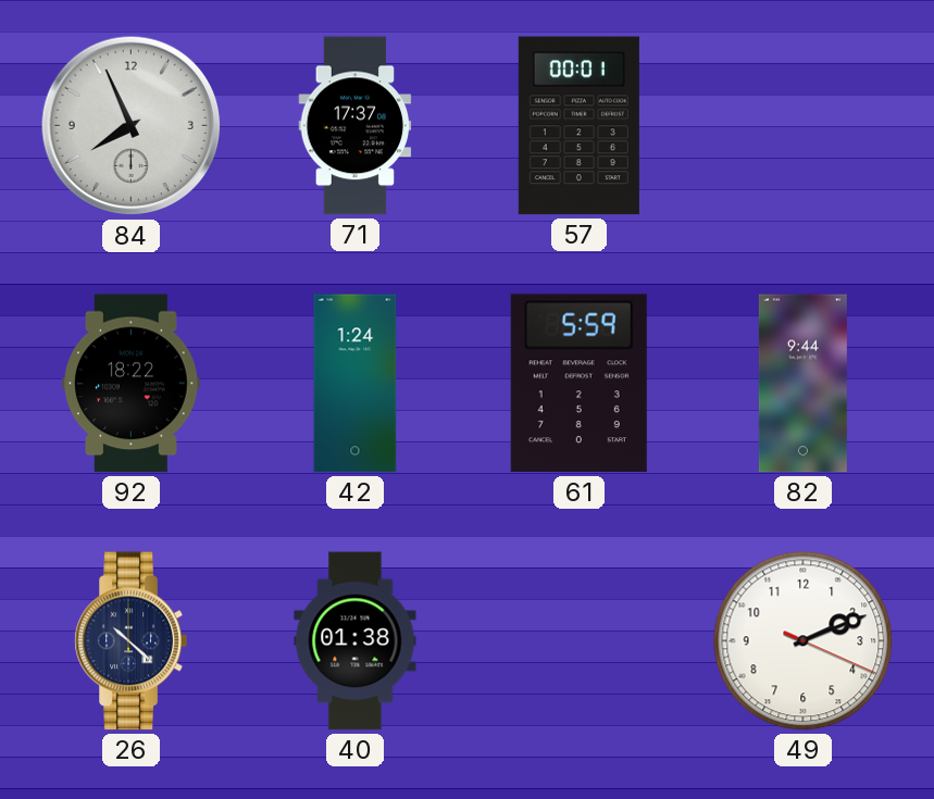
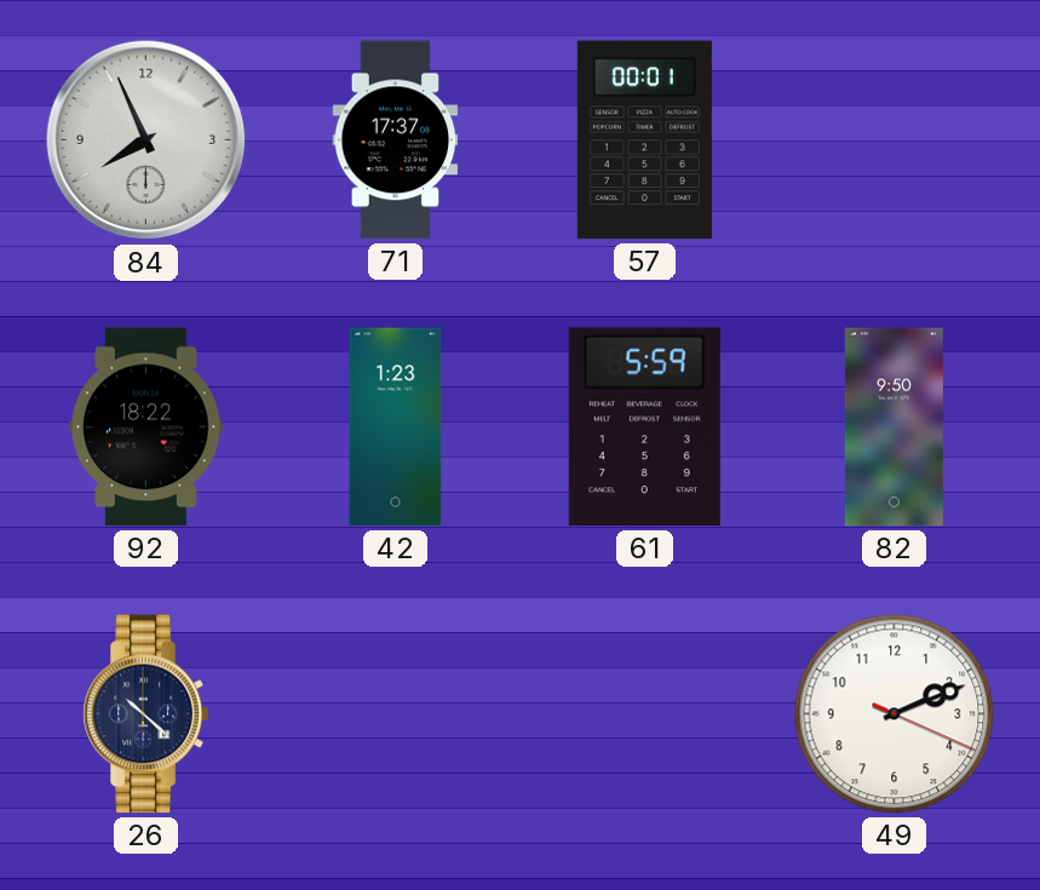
42: 1:24 -> 1:23 (396, 427)
82: 9:44 -> 9:50 (894, 427)
40: 01:38 -> none (356, 641)
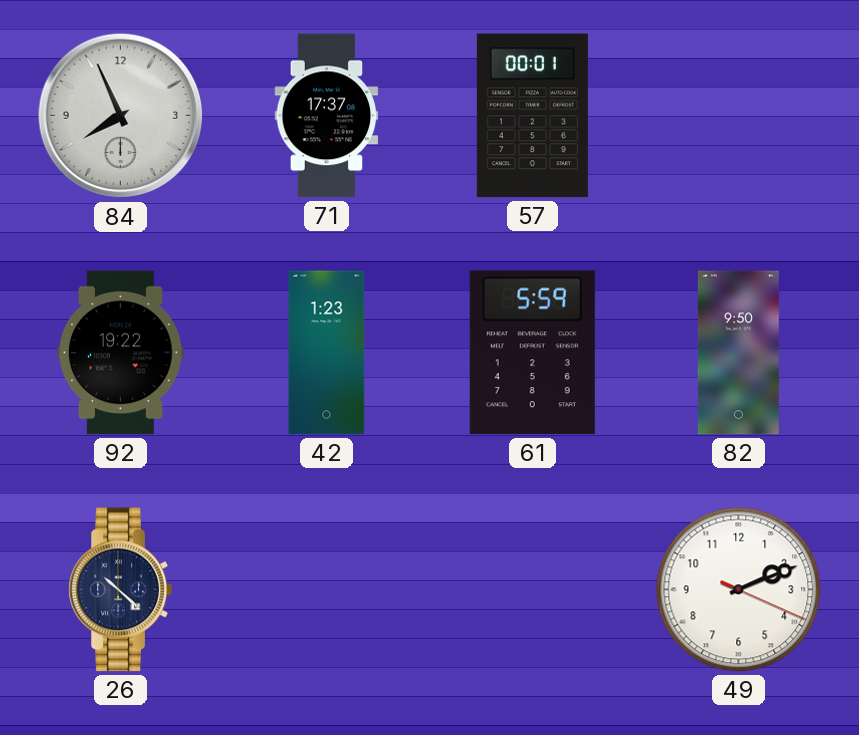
92: 18:22 -> 19:22 (121, 353)
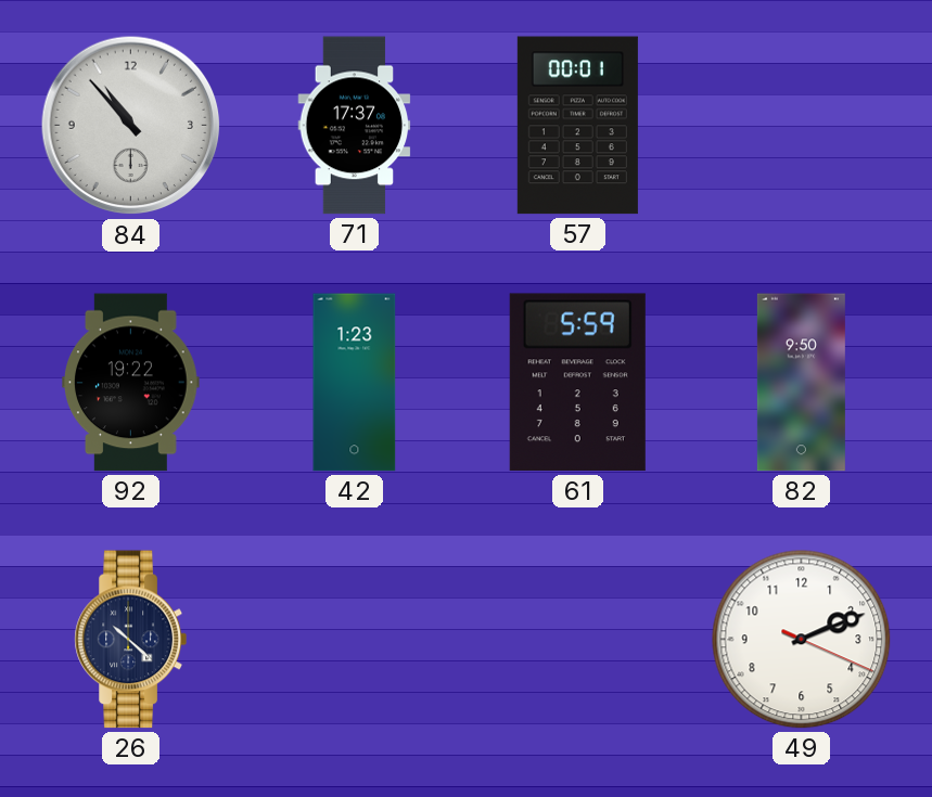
84: 7:56 -> 10:53 (131, 126)
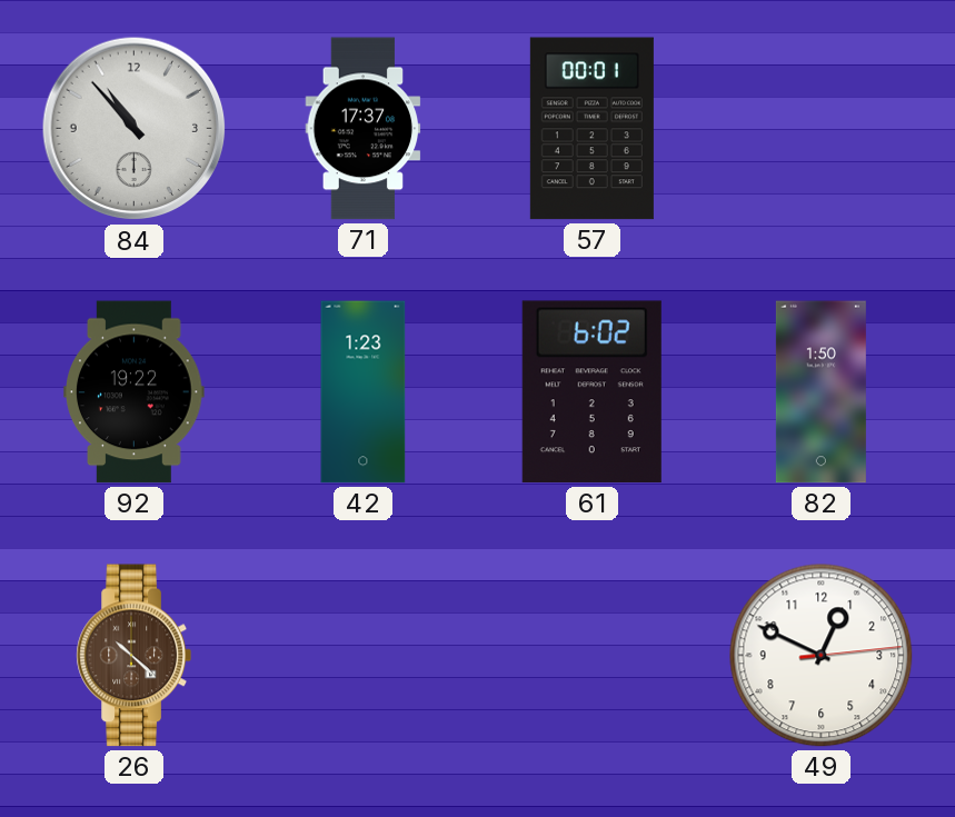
61: 5:59 -> 6:02 (591, 392)
82: 9:50 -> 1:50 (820, 392)
26 dial: navy -> brown (133, 656)
49: 2:11 -> 12:49 (822, 656)
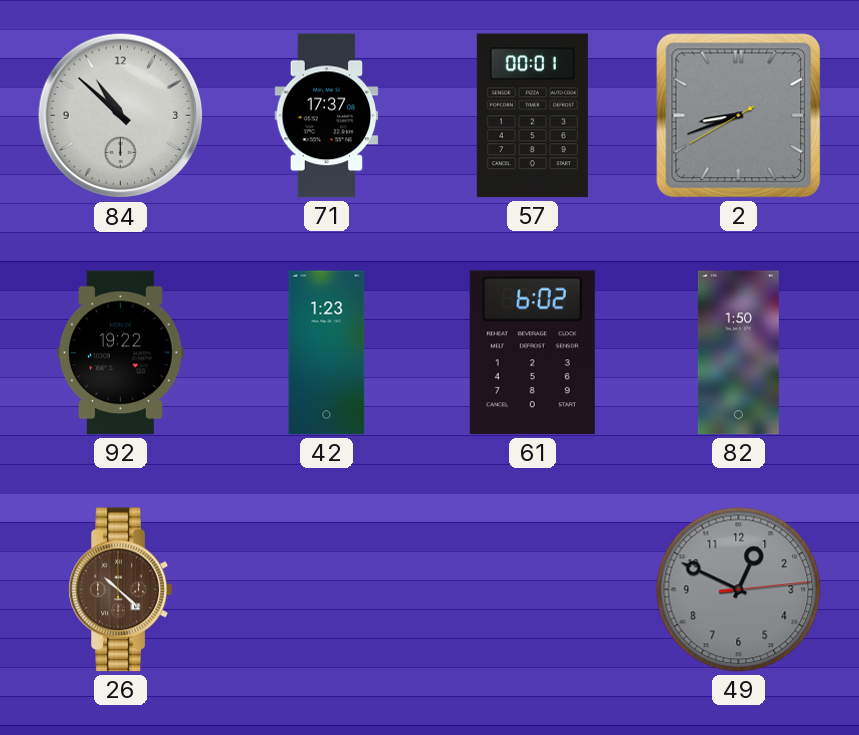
84: 10:53 -> 10:52 (121, 116)
2: none -> 8:41 (739, 116)
49 dial: white -> grey (739, 590)
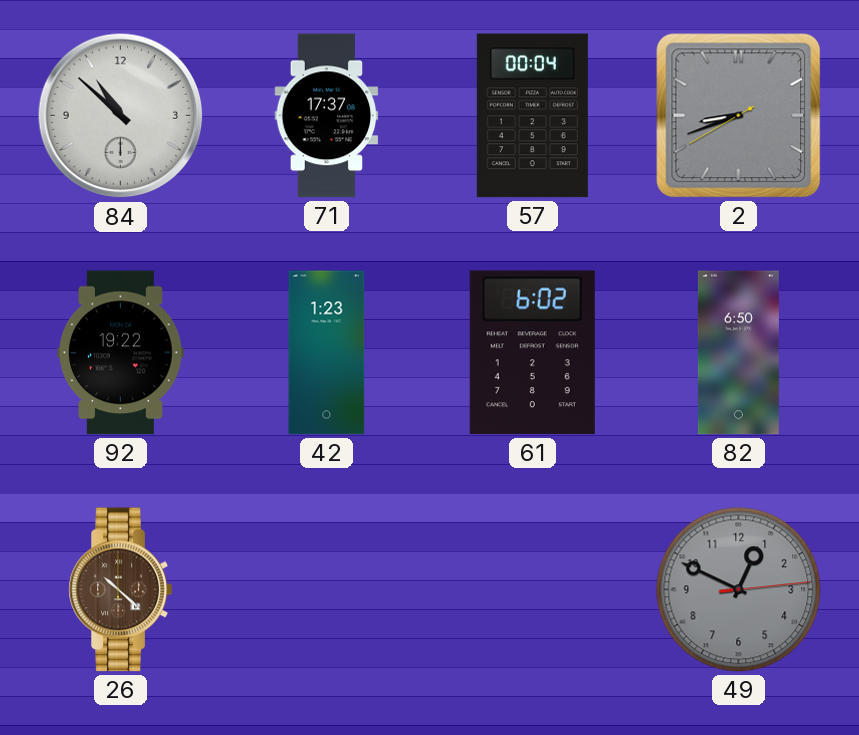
57: 00:01 -> 00:04 (532, 116)
82: 1:50 -> 6:50 (738, 353)
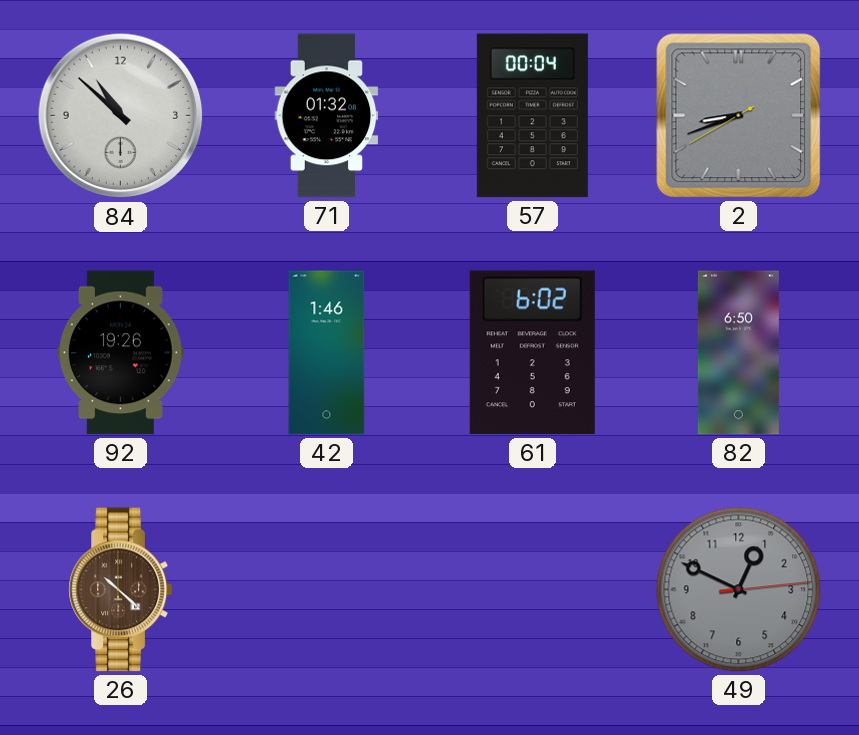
71: 17:37 -> 01:32 (327, 116)
92: 19:22 -> 19:26 (121, 353)
42: 1:23 -> 1:46 (327, 353)
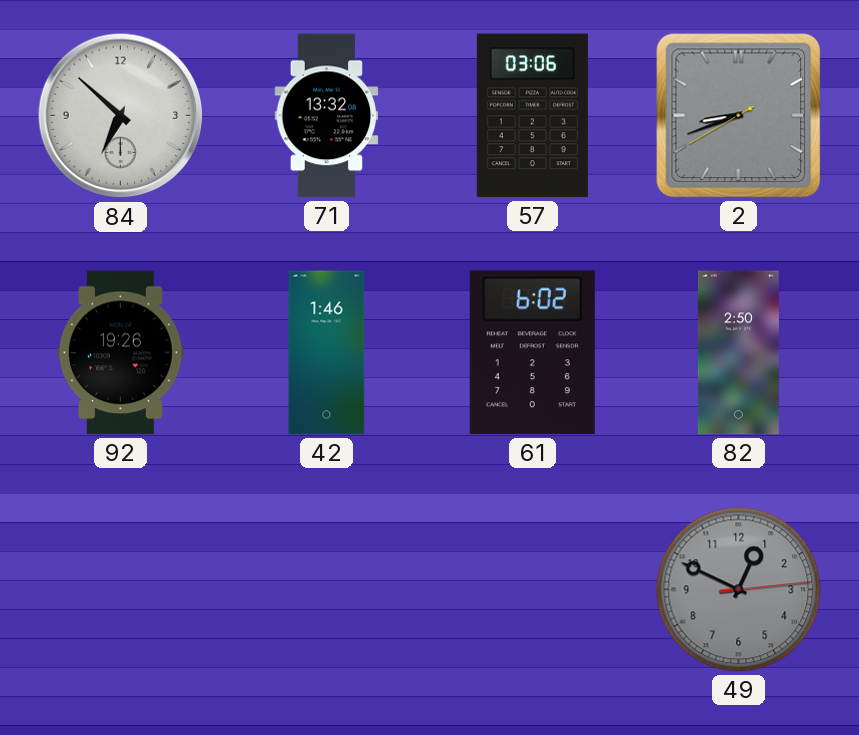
84: 10:52 -> 6:52 (121, 116)
71: 01:32 -> 13:32 (327, 116)
57: 00:04 -> 03:06 (532, 116)
82: 6:50 -> 2:50 (738, 353)
26: 10:22 -> none (120, 590)
